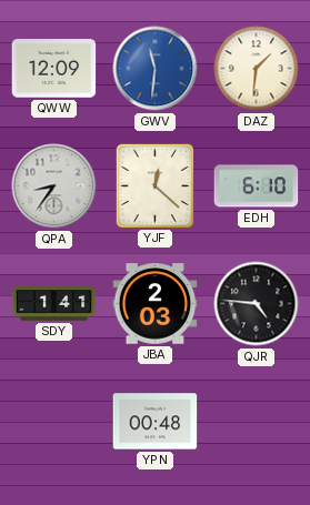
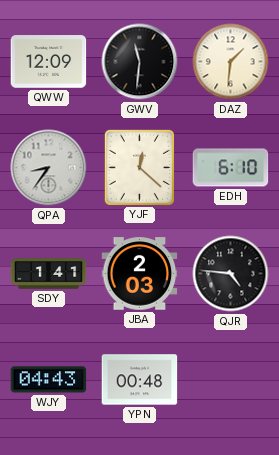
GWV dial: blue -> black (140, 62)
WJY: none -> 04:43 (49, 380)
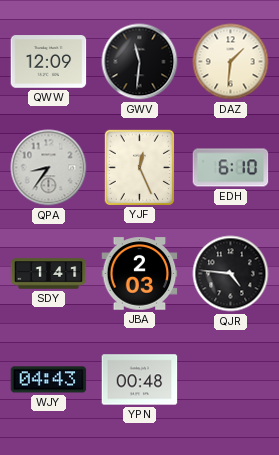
YJF: 12:22 -> 12:26 (139, 167)
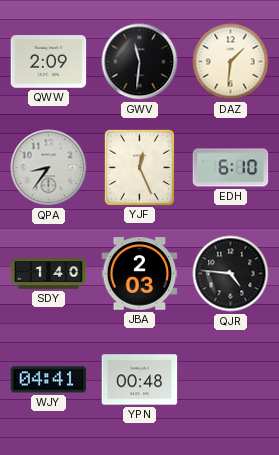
QWW: 12:09 -> 2:09 (49, 62)
SDY: 1:41 -> 1:40 (49, 274)
WJY: 04:43 -> 04:41 (49, 380)
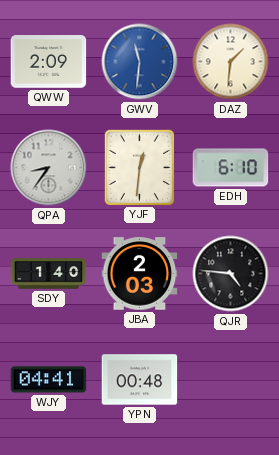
GWV dial: black -> blue (140, 62)
YJF: 12:26 -> 12:31 (139, 167)
